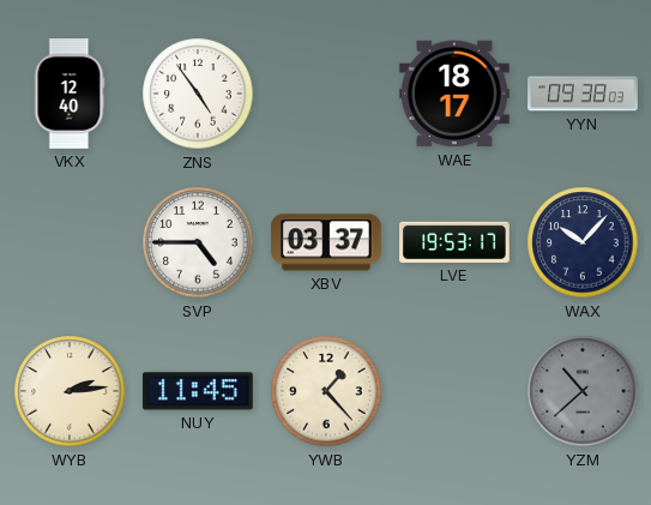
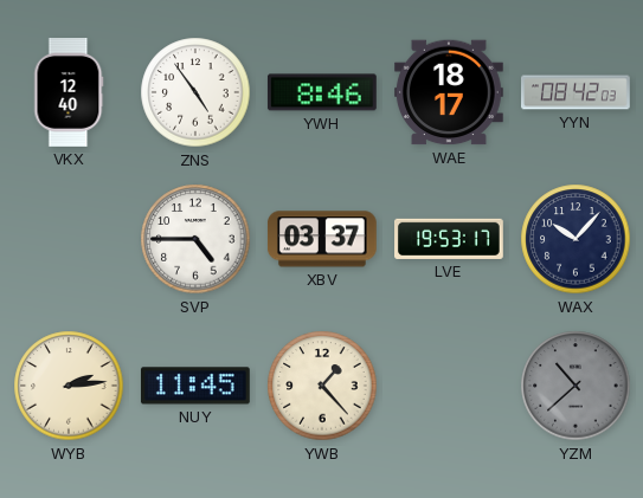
YWH: none -> 8:46 (322, 92)
YYN: 09:38 -> 08:42 (577, 92)
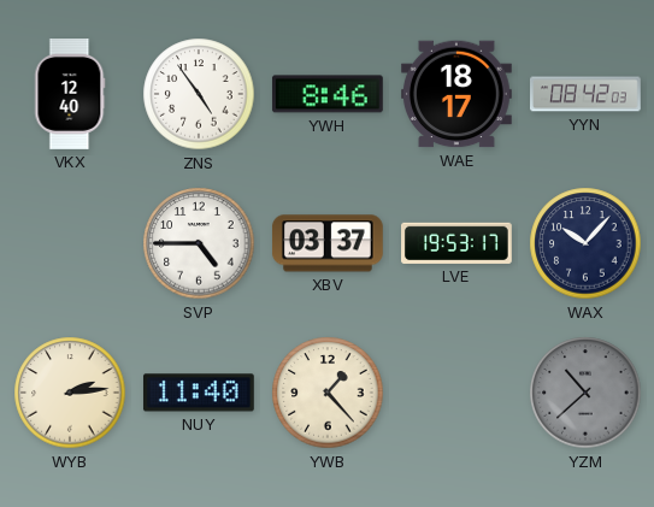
NUY: 11:45 -> 11:40 (199, 393)
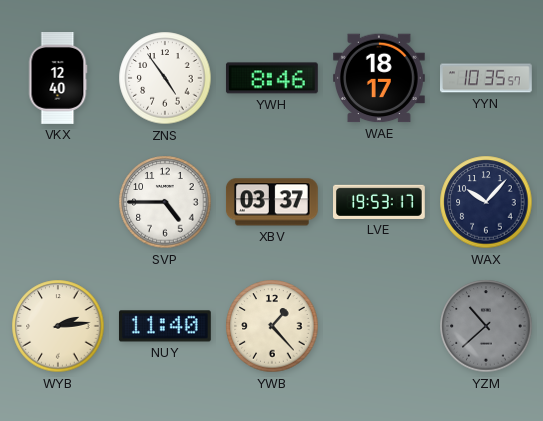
YYN: 08:42 -> 10:35 (487, 78)
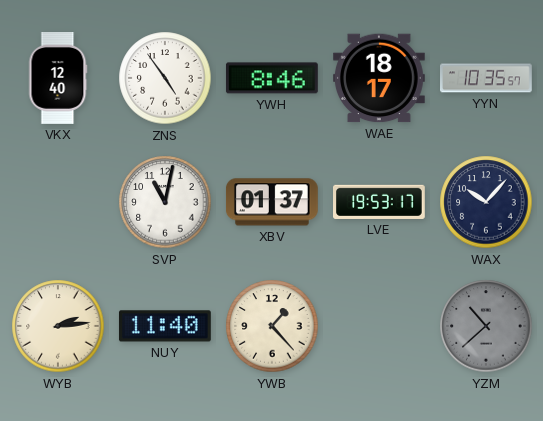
SVP: 4:45 -> 11:02 (165, 202)
XBV: 03:37 -> 01:37 (272, 202)
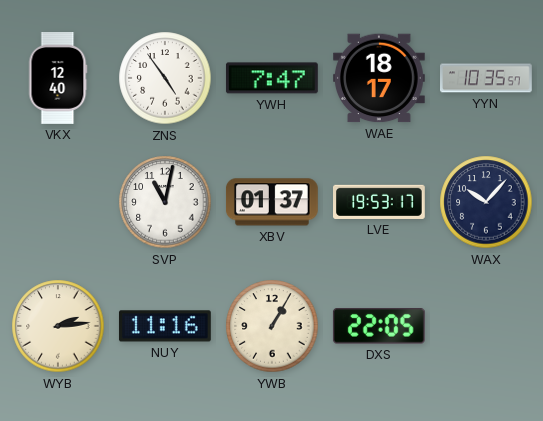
YWH: 8:46 -> 7:47 (272, 78)
NUY: 11:40 -> 11:16 (165, 326)
YWB: 1:23 -> 1:05 (272, 326)
DXS: none -> 22:05 (379, 326)
YZM: 10:38 -> none (486, 326)
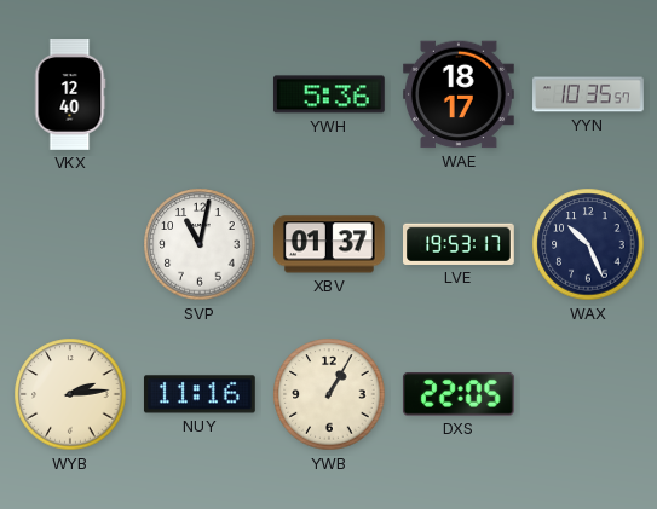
ZNS: 4:54 -> none (165, 78)
YWH: 7:47 -> 5:36 (329, 94)
WAX: 10:07 -> 10:26 (588, 244)
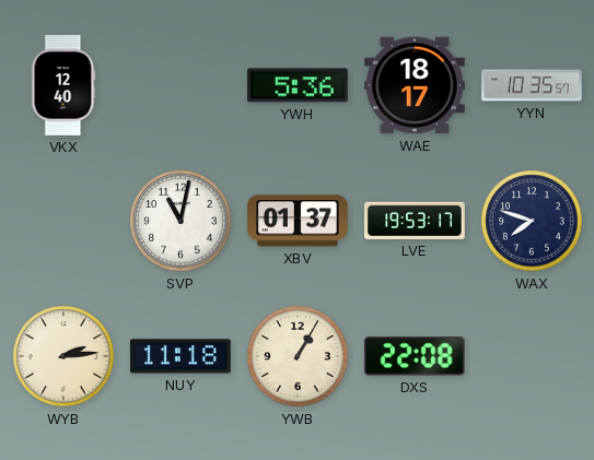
WAX: 10:26 -> 7:48 (532, 221)
NUY: 11:16 -> 11:18 (180, 356)
DXS: 22:05 -> 22:08 (415, 356)
